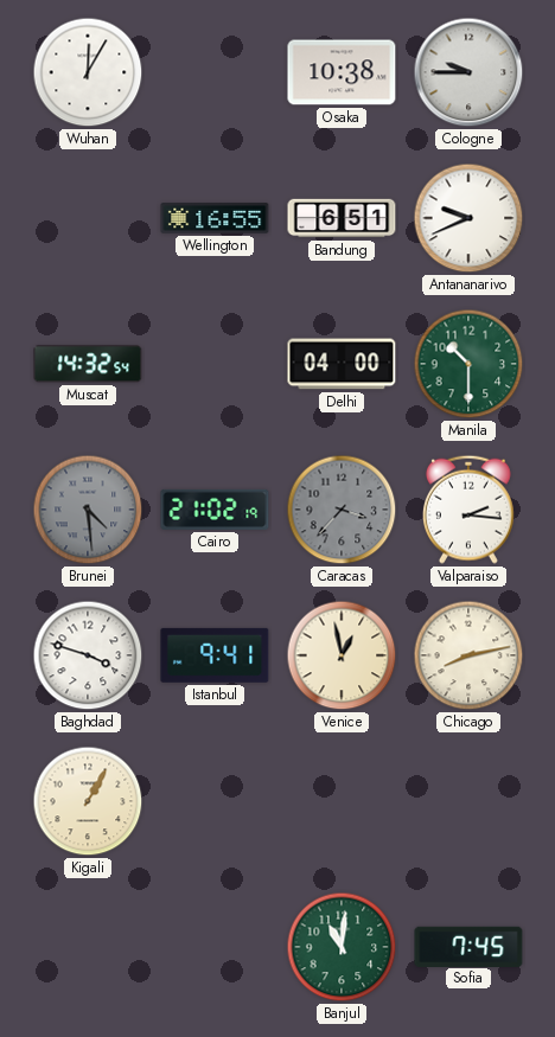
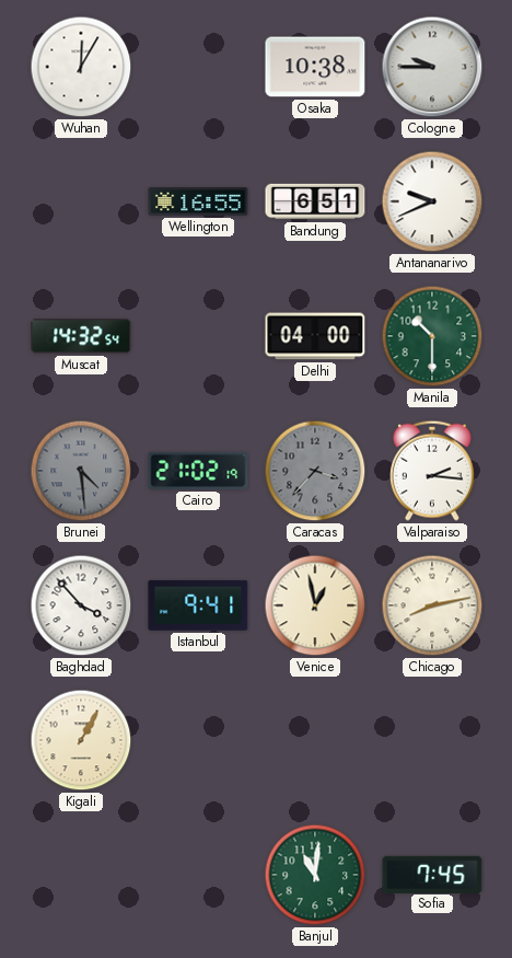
Baghdad: 3:48 -> 3:53 (81, 605)
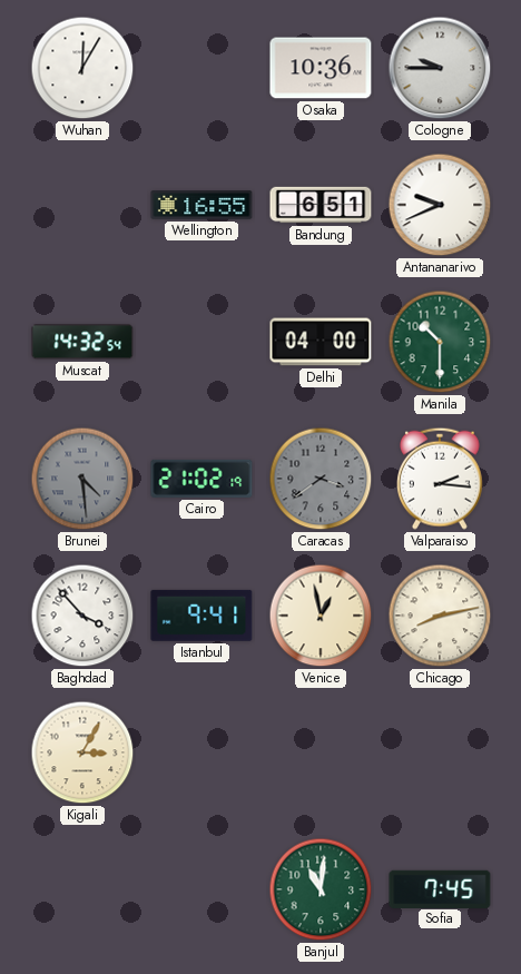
Osaka: 10:38 -> 10:36 (321, 68)
Caracas: 3:37 -> 3:39 (321, 479)
Kigali: 1:05 -> 3:05 (82, 752)
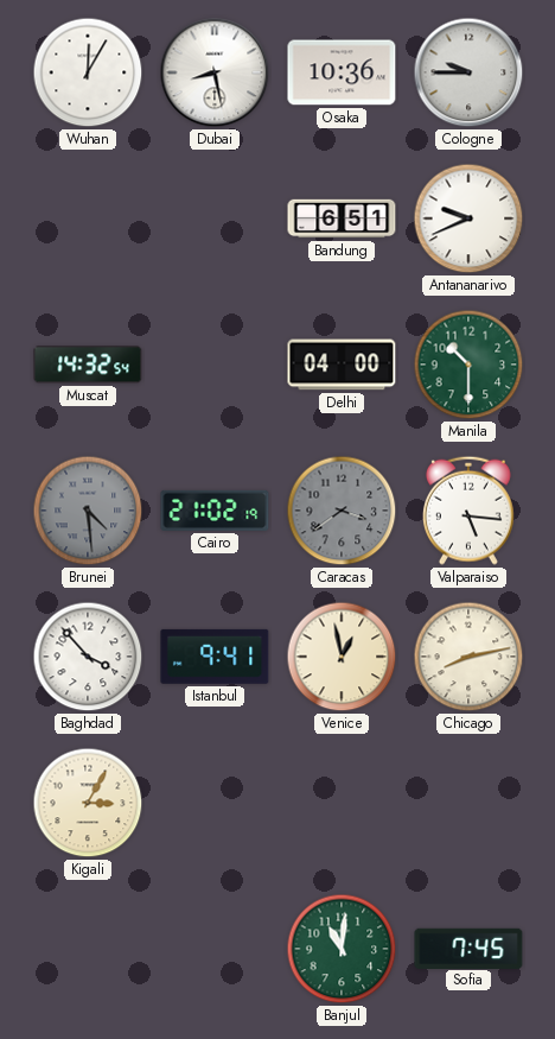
Dubai: none -> 8:28 (215, 72)
Wellington: 16:55 -> none (201, 205)
Valparaiso: 2:16 -> 5:16 (468, 511)
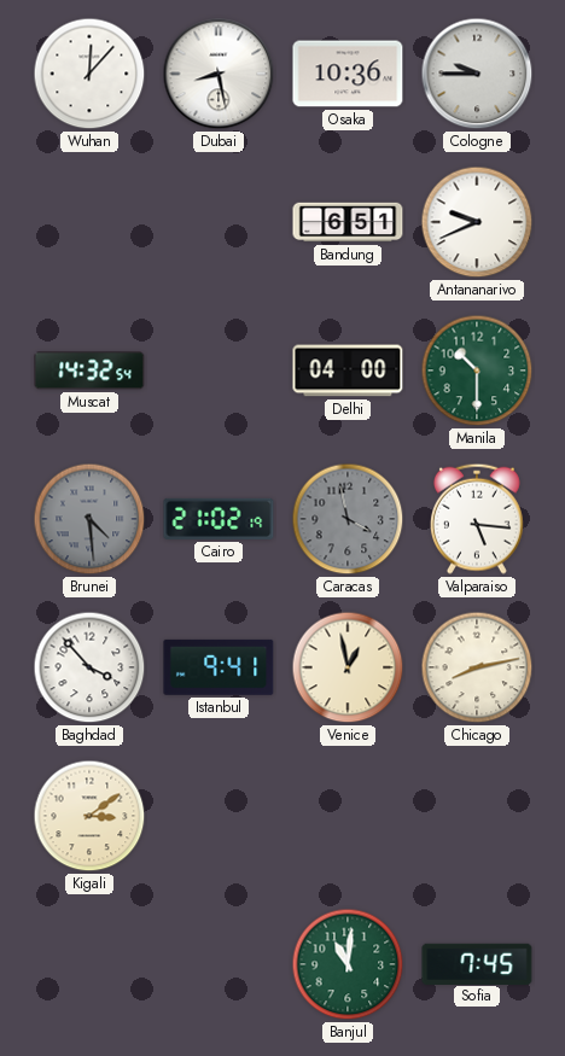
Wuhan: 12:05 -> 12:07 (89, 74)
Caracas: 3:39 -> 3:58 (348, 519)
Kigali: 3:05 -> 3:09 (89, 816)
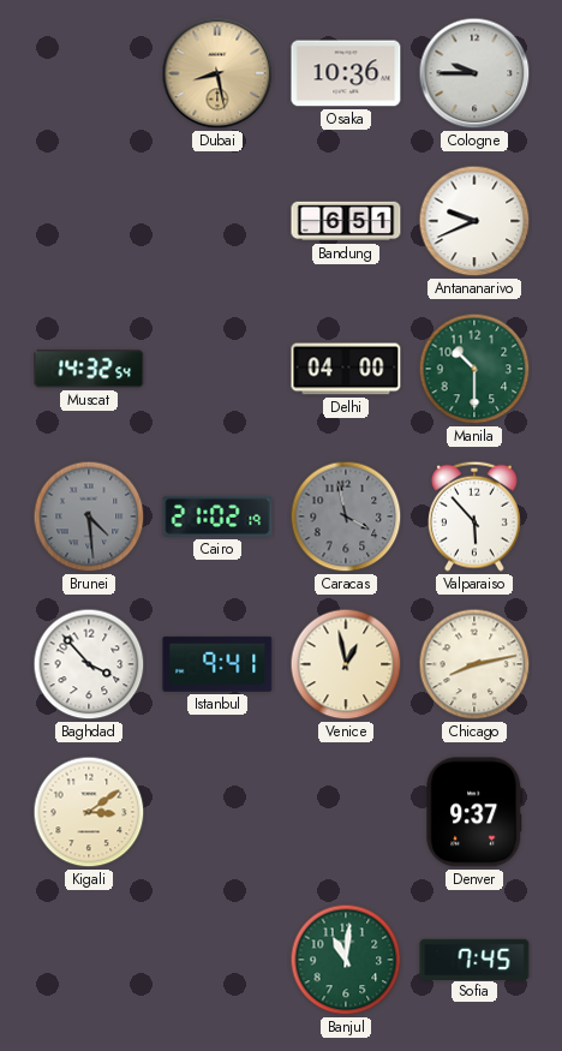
Wuhan: 12:07 -> none (89, 74)
Dubai dial: white -> champagne (217, 73)
Valparaiso: 5:16 -> 5:53 (474, 516)
Denver: none -> 9:37 (474, 812)
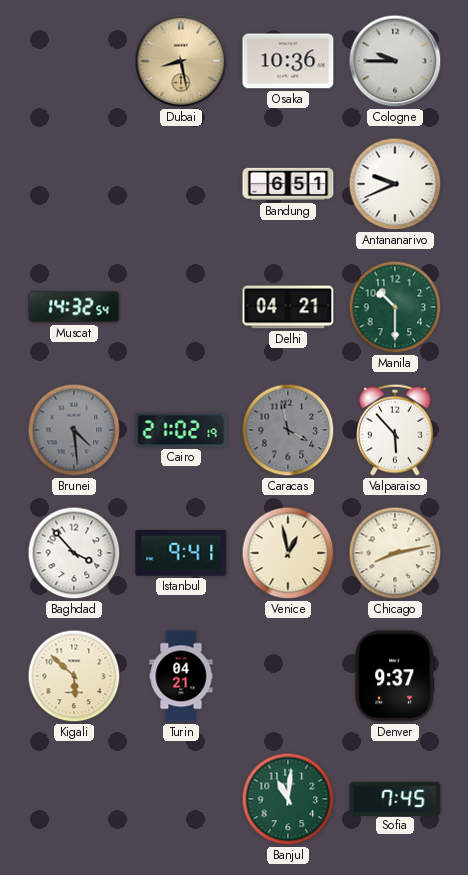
Delhi: 04:00 -> 04:21 (288, 307)
Kigali: 3:09 -> 5:52 (74, 676)
Turin: none -> 04:21 (181, 676)
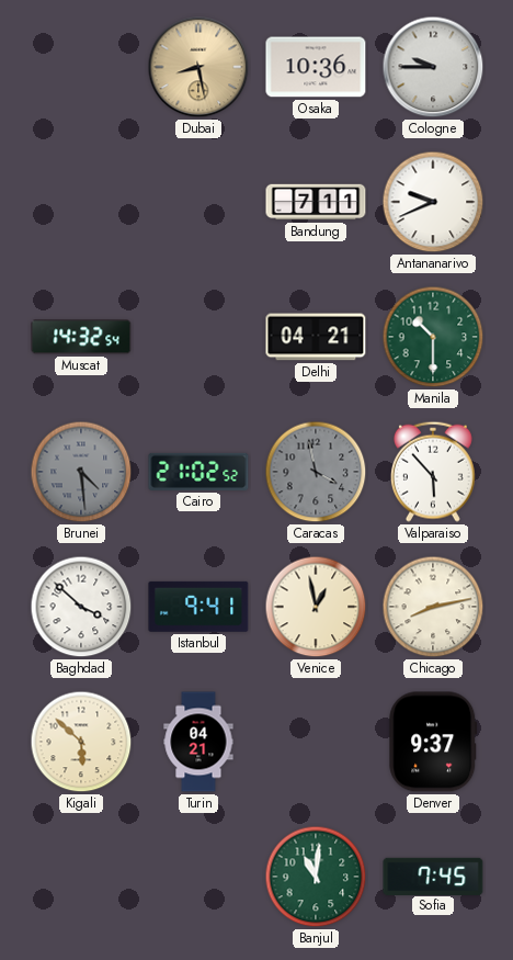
Bandung: 6:51 -> 7:11 (316, 202)
Cairo: 21:02:19 -> 21:02:52 (198, 472)
Baghdad: 3:53 -> 3:52 (81, 607)
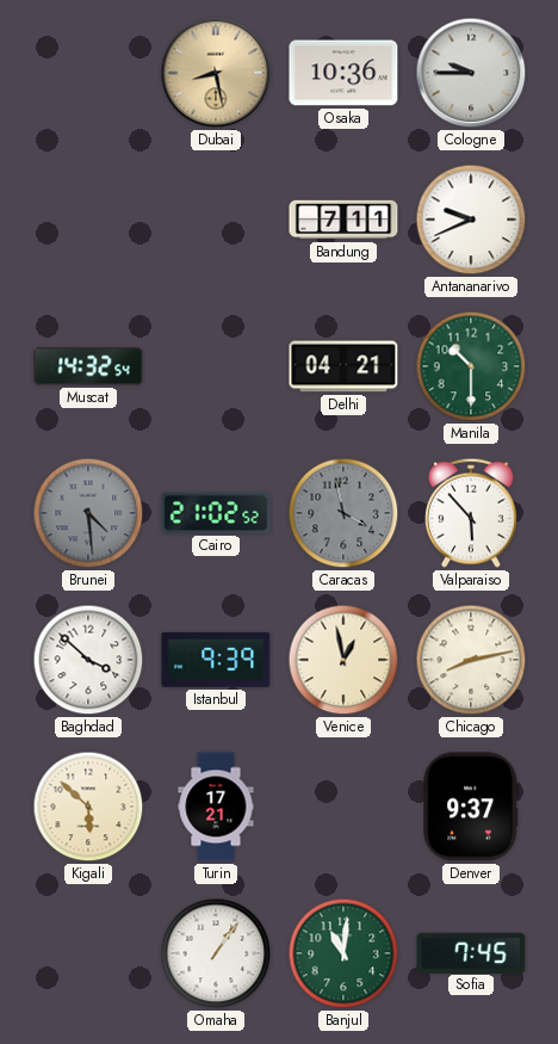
Istanbul: 9:41 -> 9:39 (216, 660)
Turin: 04:21 -> 17:21 (216, 807)
Omaha: none -> 1:06 (216, 953)
